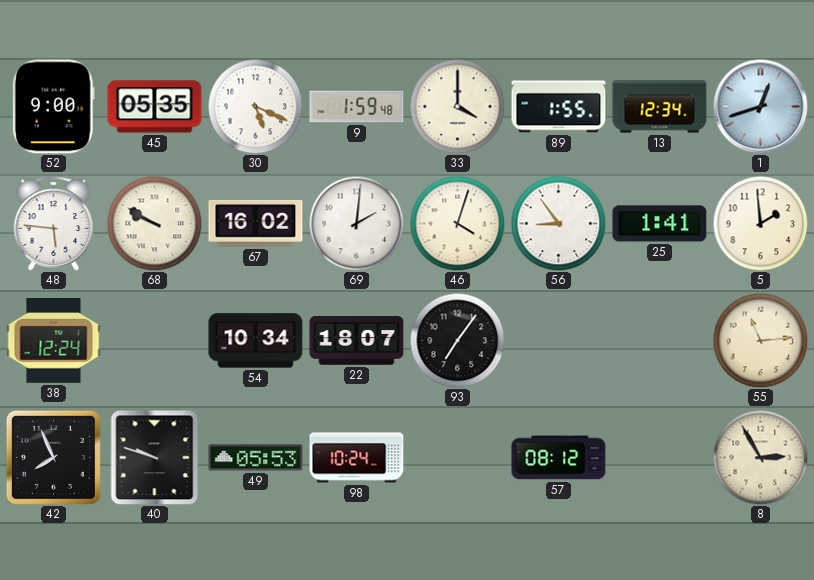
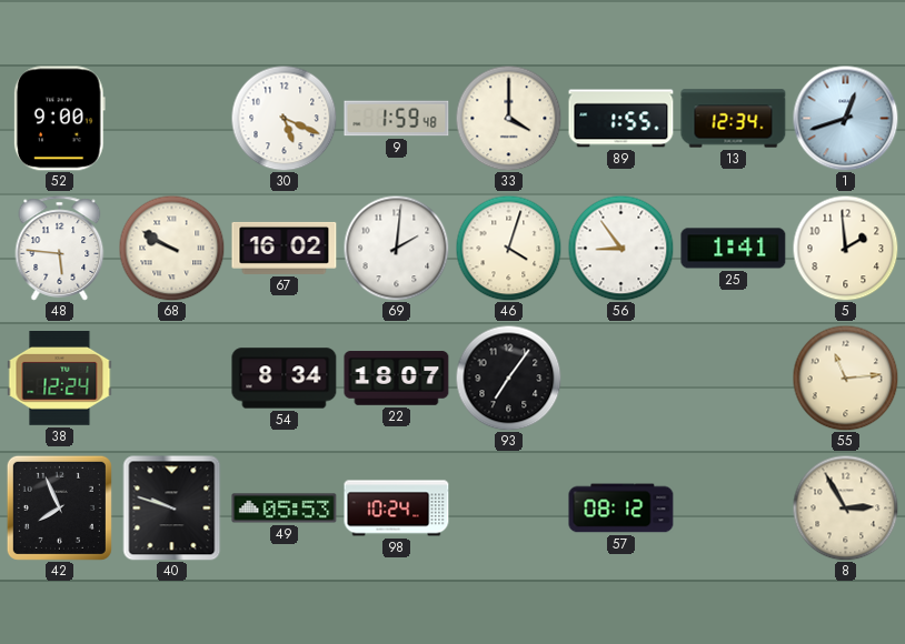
45: 05:35 -> none (155, 107)
54: 10:34 -> 8:34 (285, 379)
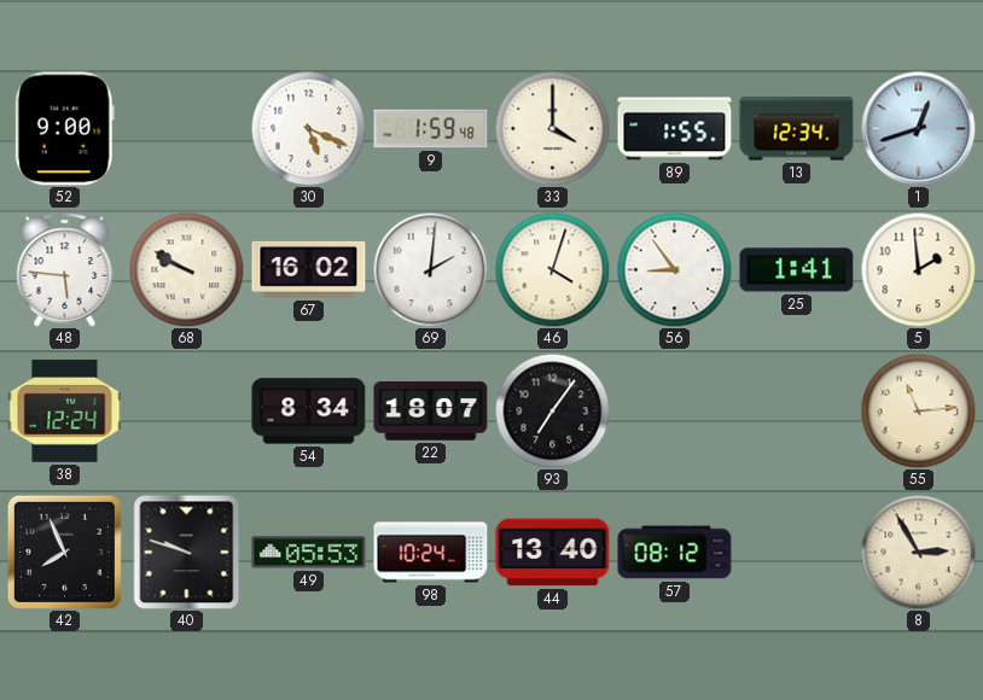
44: none -> 13:40 (553, 553)
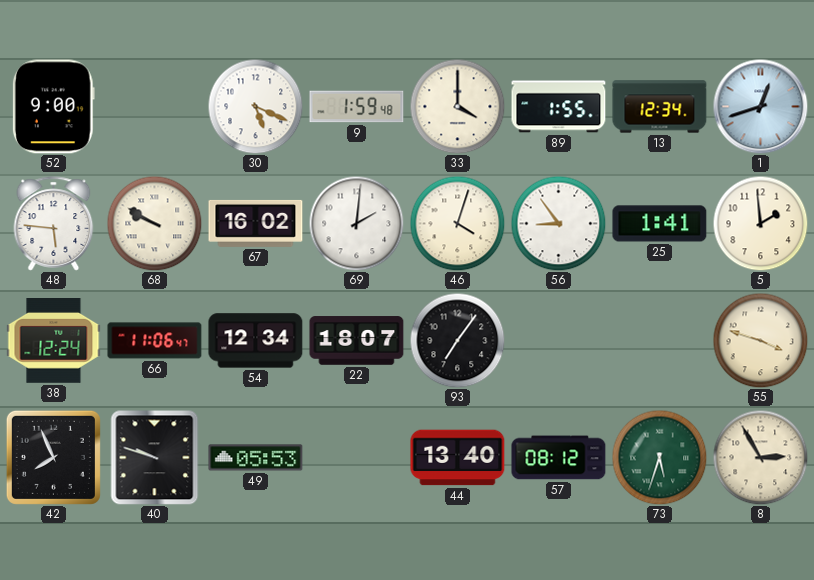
66: none -> 11:06 (155, 341)
54: 8:34 -> 12:34 (256, 341)
55: 11:14 -> 3:48 (760, 340)
98: 10:24 -> none (431, 553)
73: none -> 5:33 (659, 457)
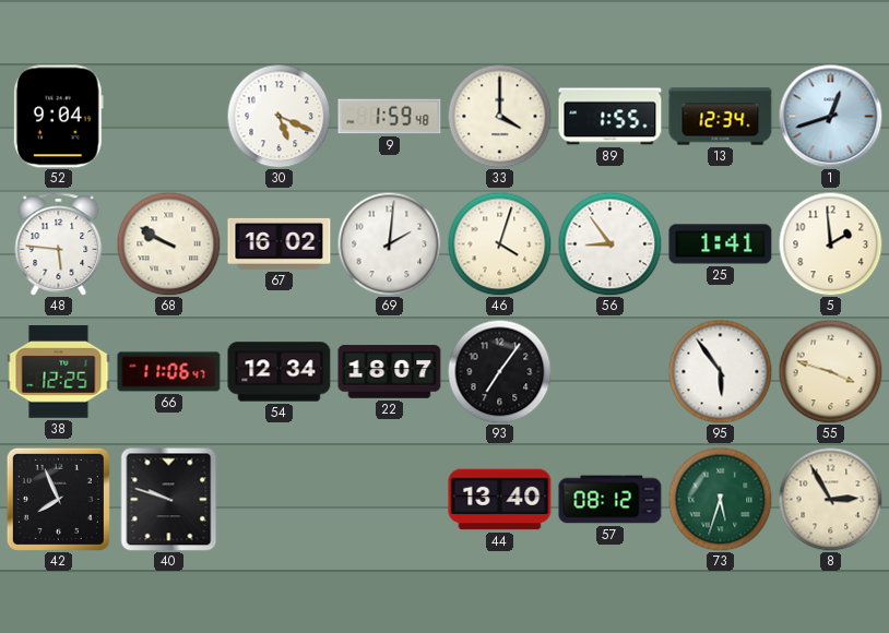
52: 9:00 -> 9:04 (58, 117)
38: 12:24 -> 12:25 (59, 372)
95: none -> 5:54 (720, 371)
49: 05:53 -> none (256, 458)
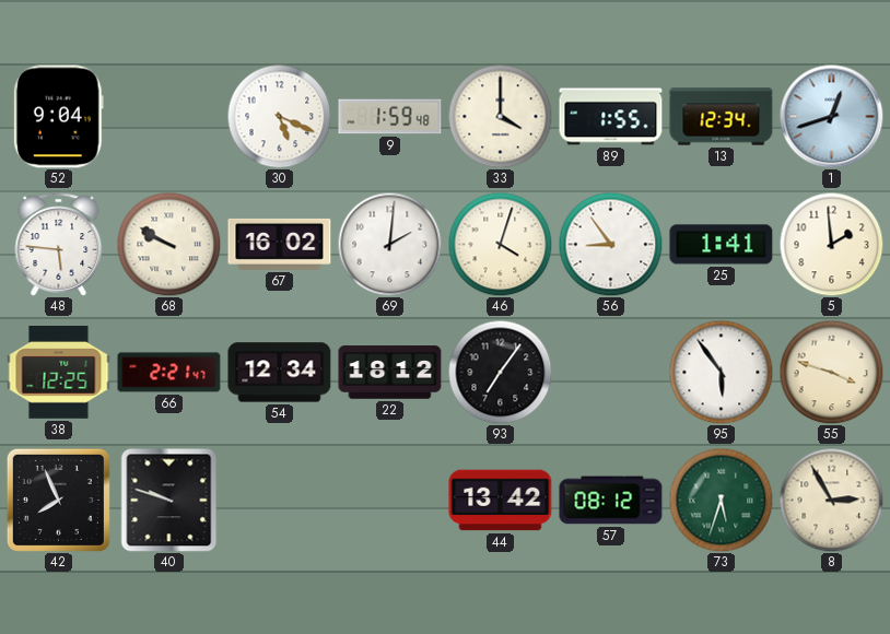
66: 11:06 -> 2:21 (169, 373)
22: 18:07 -> 18:12 (390, 373)
44: 13:40 -> 13:42 (501, 501)
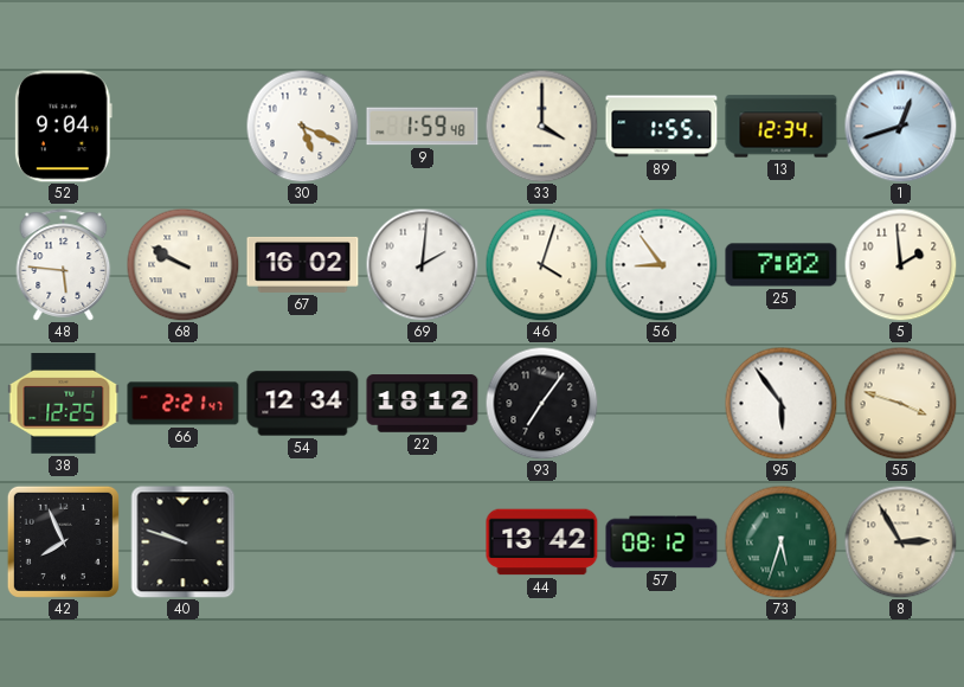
25: 1:41 -> 7:02 (782, 265)
